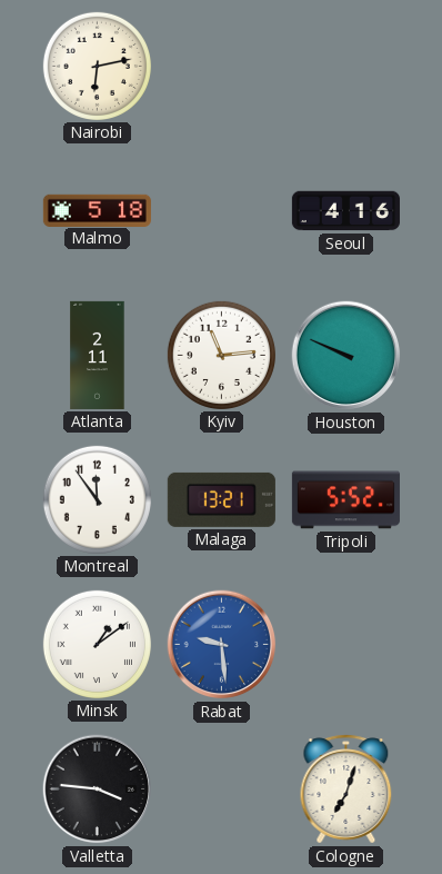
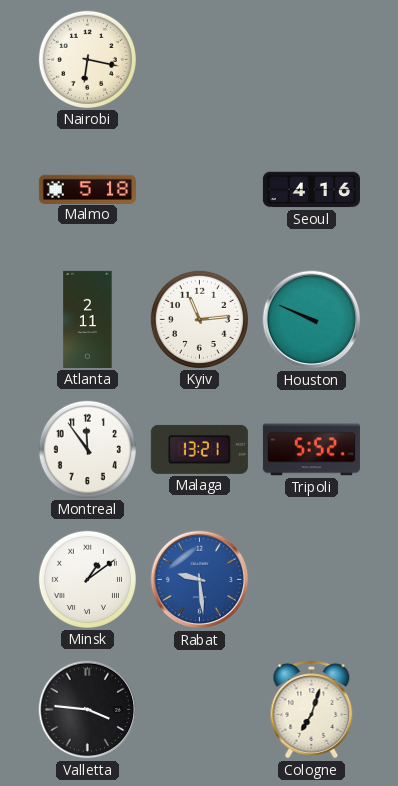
Nairobi: 6:13 -> 6:17 (87, 59)
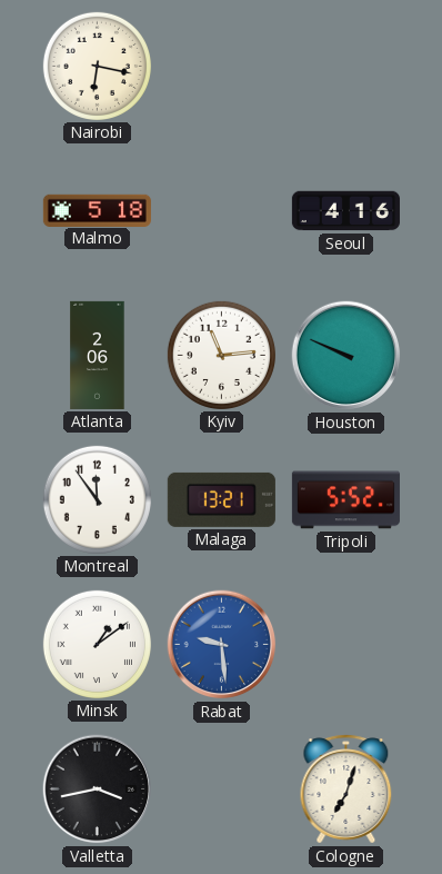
Atlanta: 2:11 -> 2:06 (98, 355)
Valletta: 3:46 -> 3:43 (98, 789)
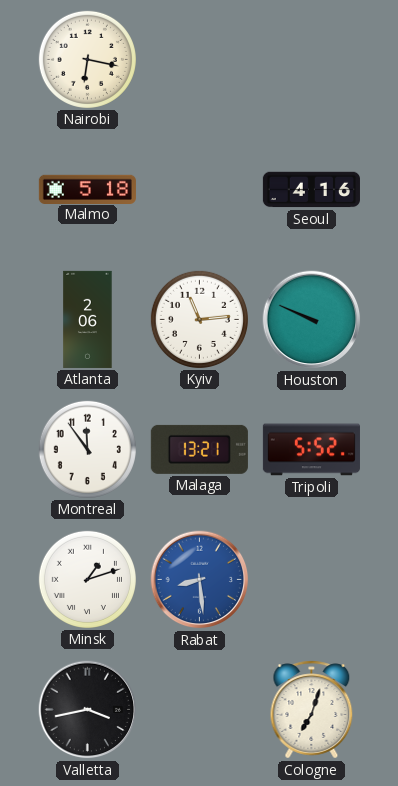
Minsk: 1:09 -> 1:12 (87, 579)
Rabat: 9:29 -> 8:29 (200, 580)
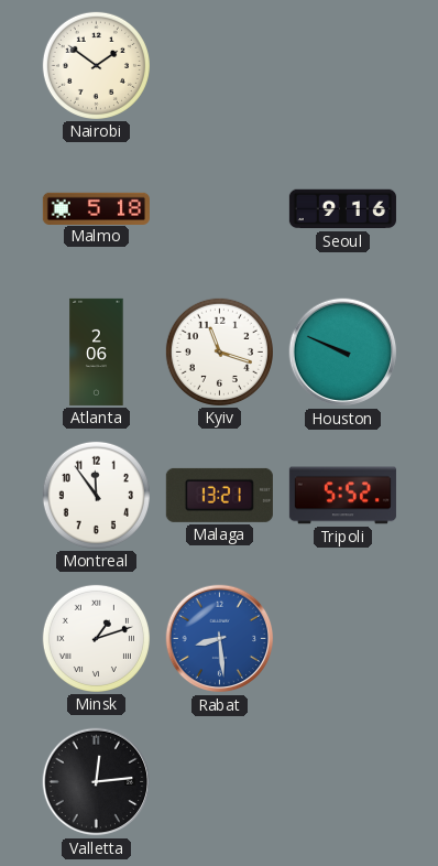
Nairobi: 6:17 -> 1:51 (96, 65)
Seoul: 4:16 -> 9:16 (342, 209)
Kyiv: 11:14 -> 11:18 (219, 351)
Valletta: 3:43 -> 12:14 (97, 782)
Cologne: 7:03 -> none (312, 710)
